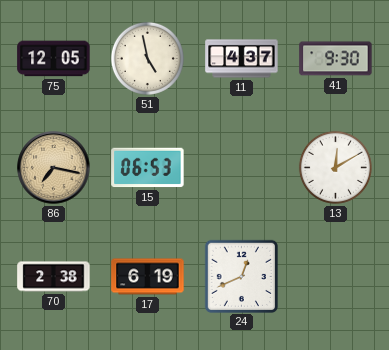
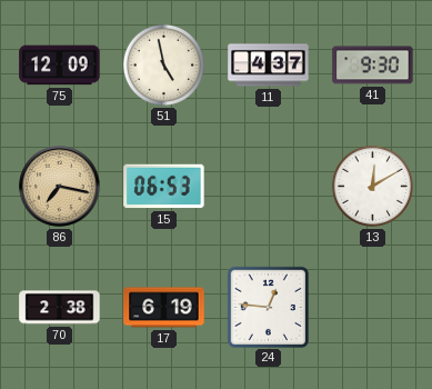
75: 12:05 -> 12:09 (60, 66)
24: 12:41 -> 12:46 (268, 307)
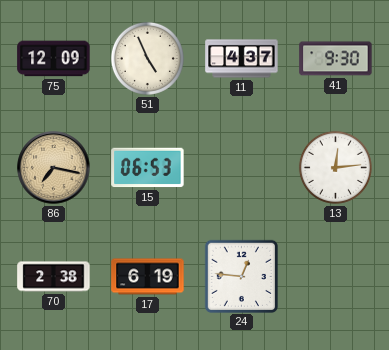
51: 4:58 -> 4:56 (147, 58)
13: 12:10 -> 12:14 (335, 167)
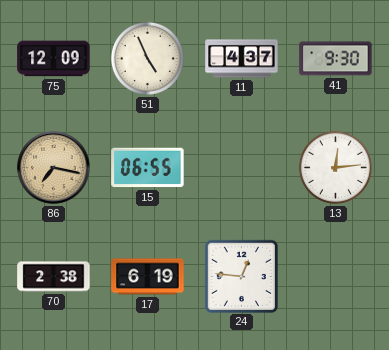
15: 06:53 -> 06:55 (148, 168)
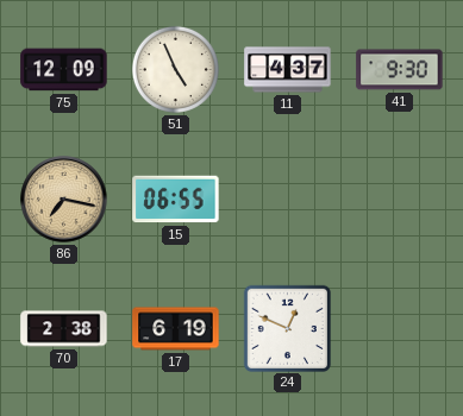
13: 12:14 -> none (335, 167)
24: 12:46 -> 12:49 (287, 328)
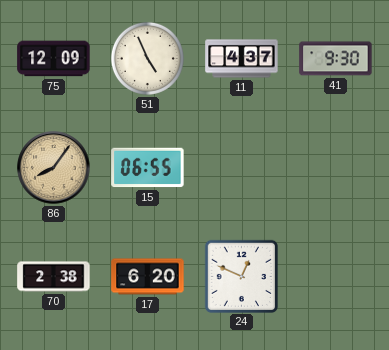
86: 7:17 -> 8:06 (54, 168)
17: 6:19 -> 6:20 (148, 277)
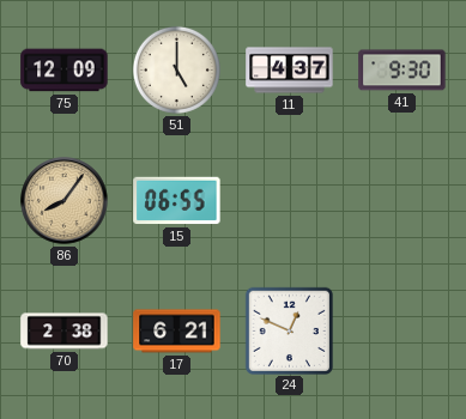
51: 4:56 -> 5:00 (176, 69)
17: 6:20 -> 6:21 (177, 332)
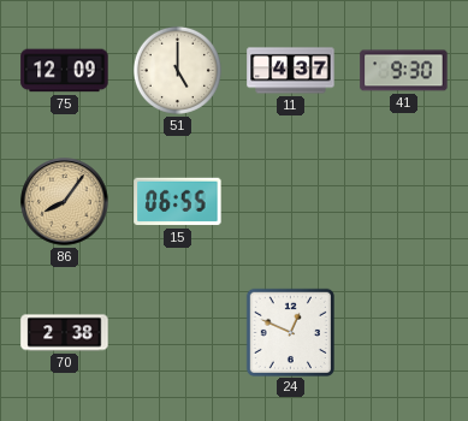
17: 6:21 -> none (177, 332)
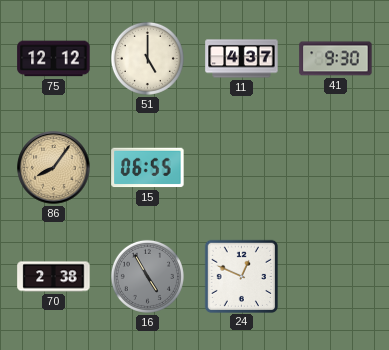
75: 12:09 -> 12:12 (54, 59)
16: none -> 4:55 (147, 276)
